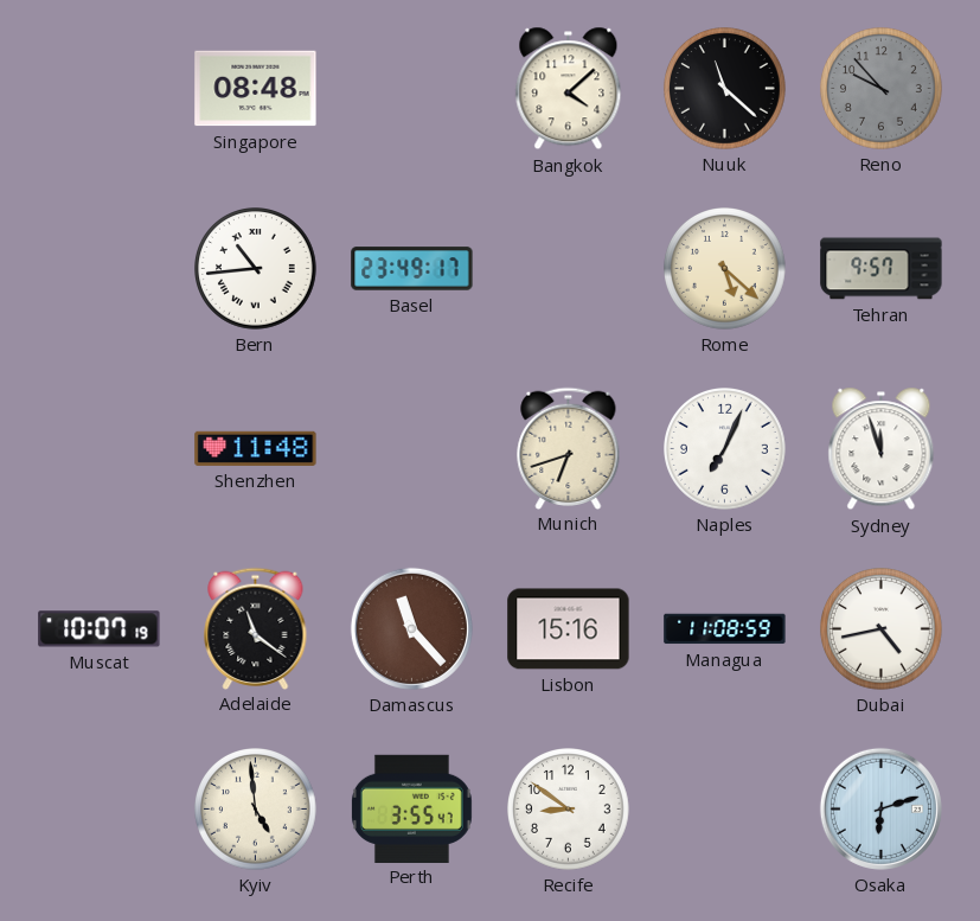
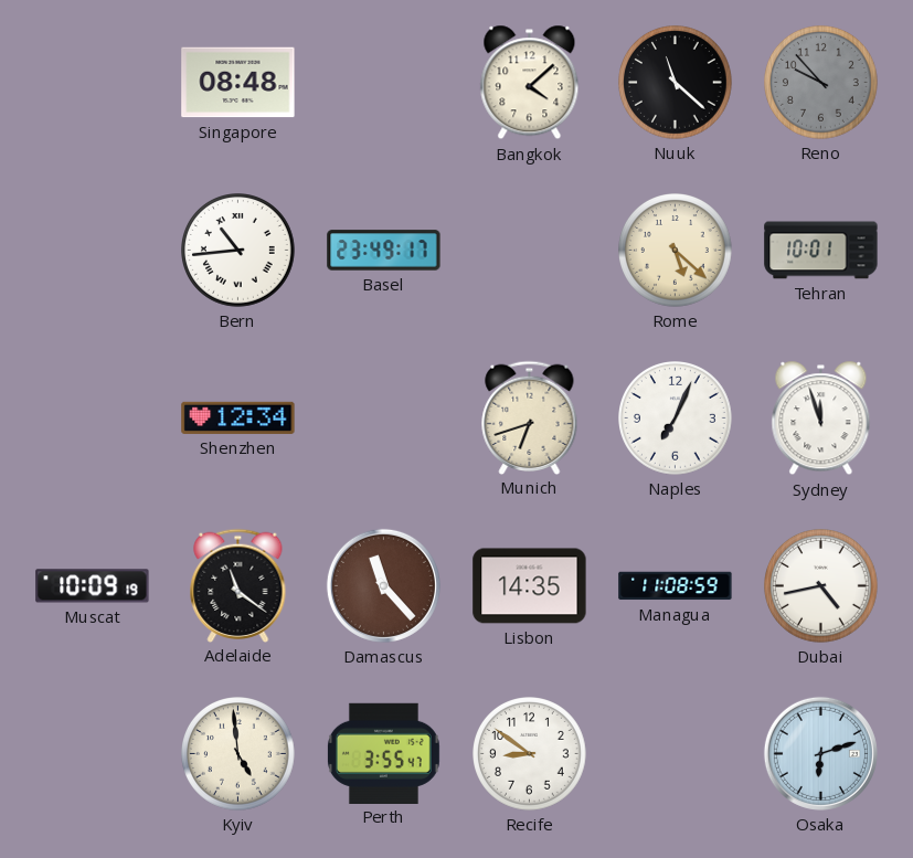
Tehran: 9:57 -> 10:01 (821, 251)
Shenzhen: 11:48 -> 12:34 (238, 417)
Muscat: 10:07 -> 10:09 (93, 586)
Lisbon: 15:16 -> 14:35 (530, 586)
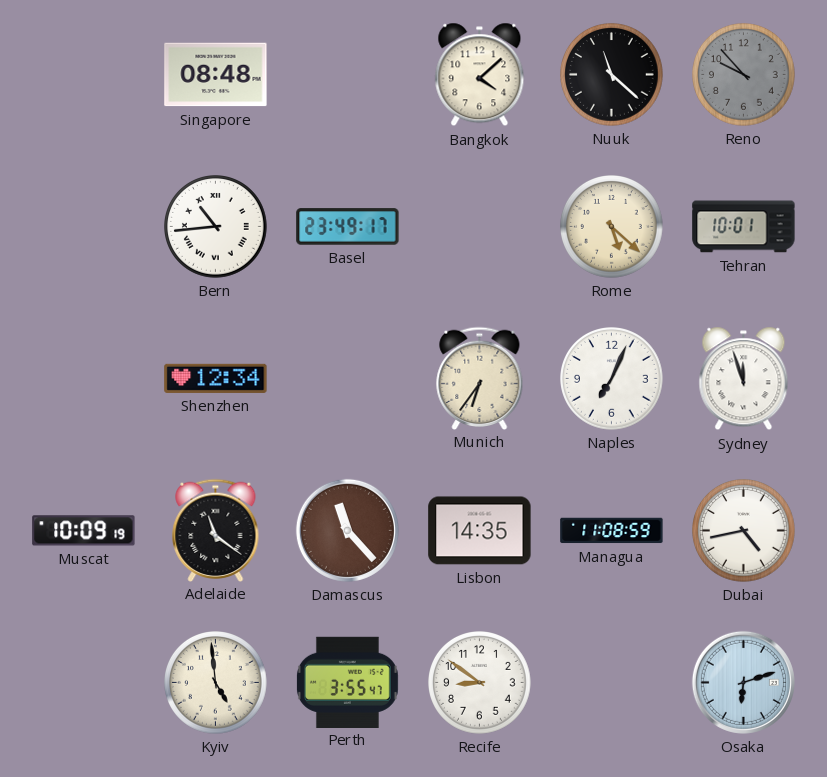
Munich: 6:42 -> 6:36 (480, 378)
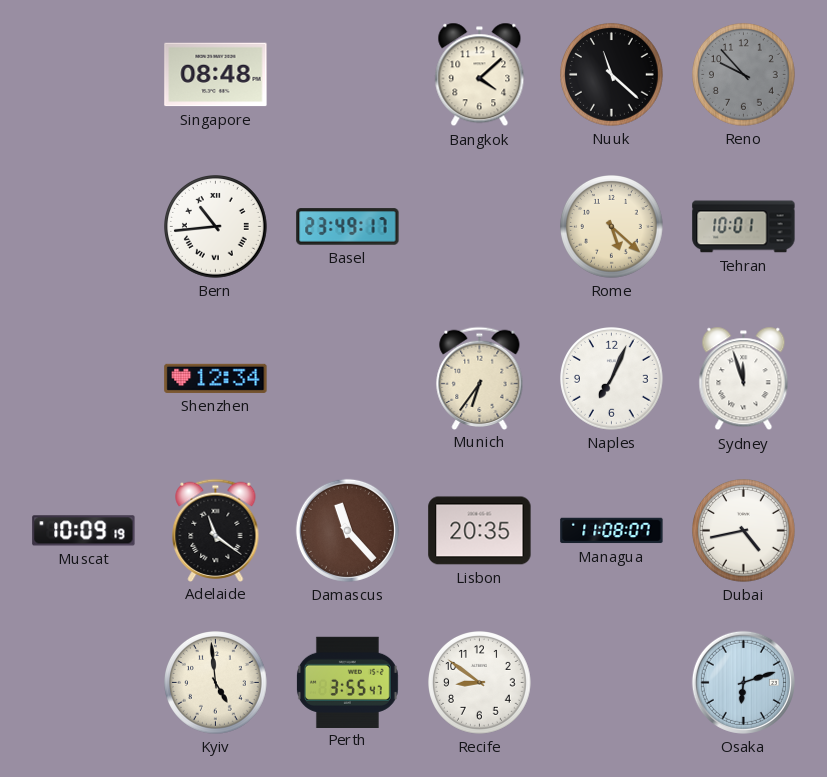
Lisbon: 14:35 -> 20:35 (480, 531)
Managua: 11:08:59 -> 11:08:07 (612, 531)
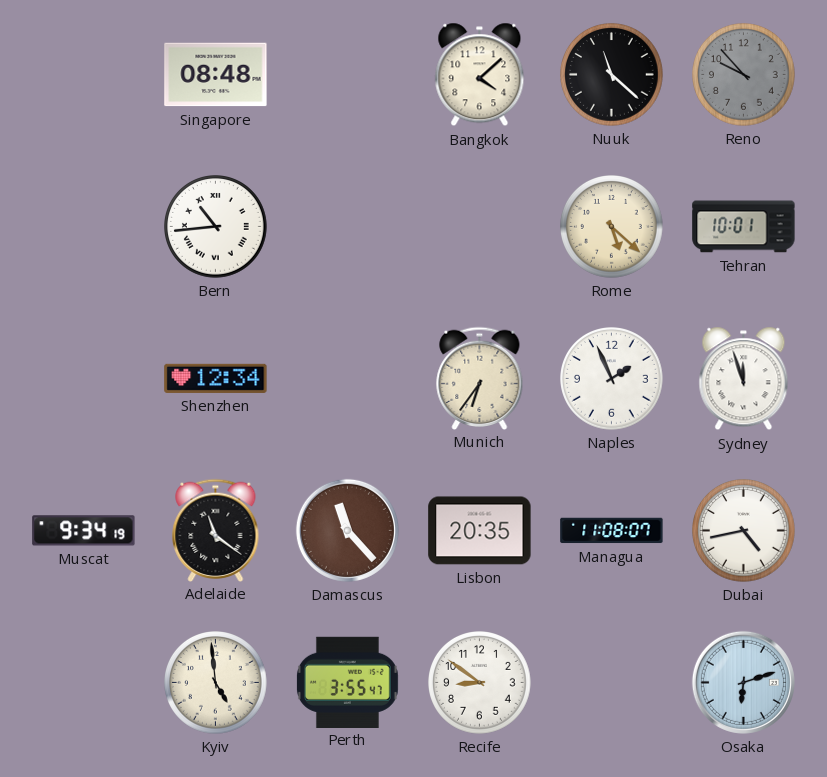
Basel: 23:49 -> none (348, 227)
Naples: 7:04 -> 1:56 (612, 379)
Muscat: 10:09 -> 9:34 (84, 531)
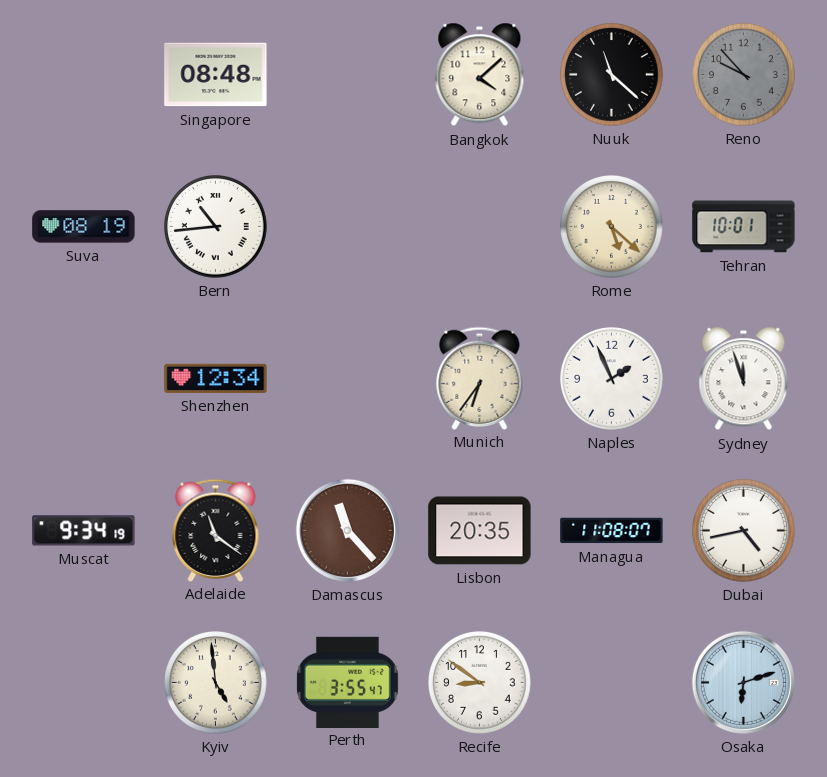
Suva: none -> 08:19 (84, 227)
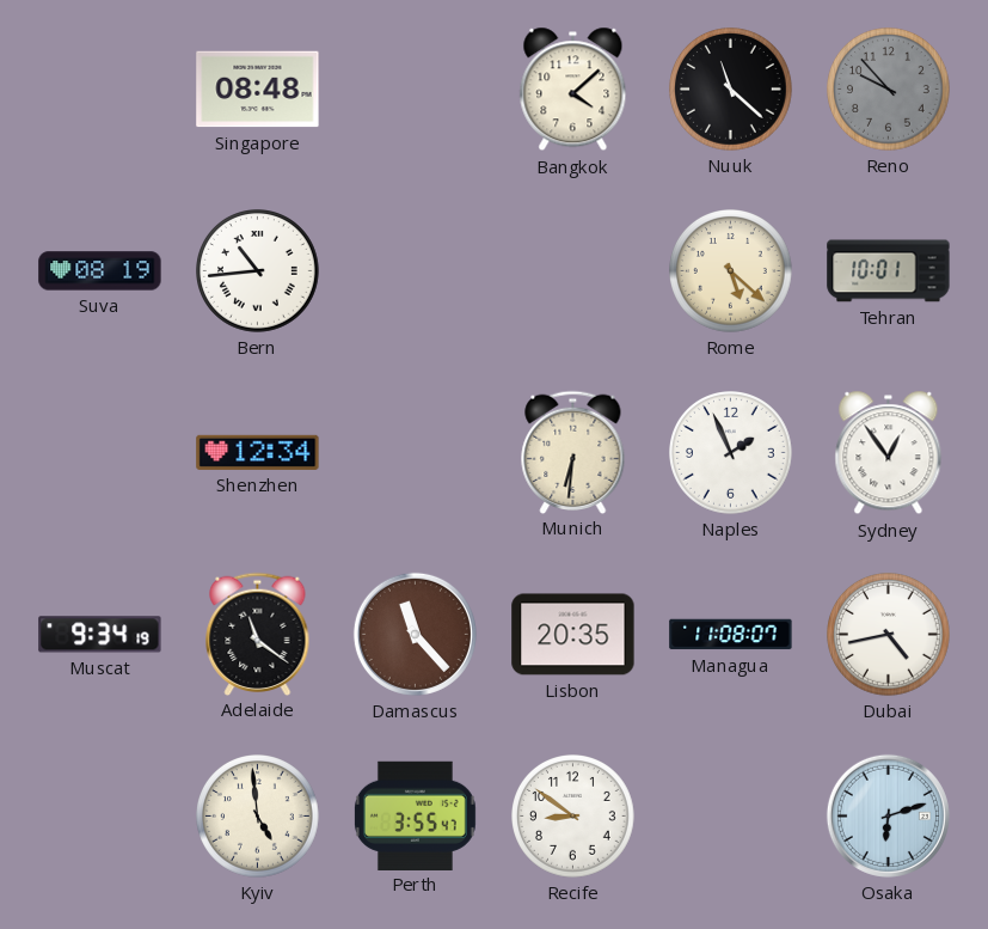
Munich: 6:36 -> 6:31 (573, 452)
Sydney: 11:57 -> 12:54 (889, 453)
